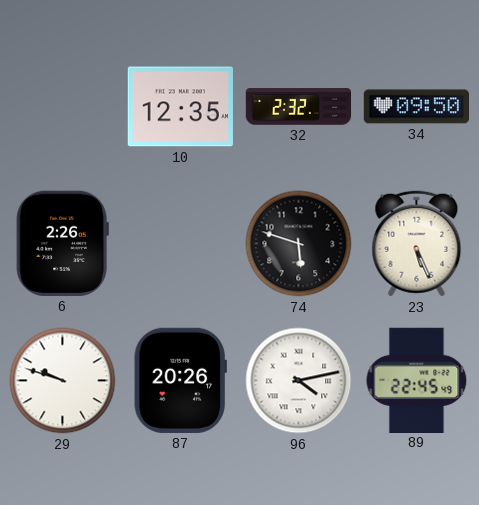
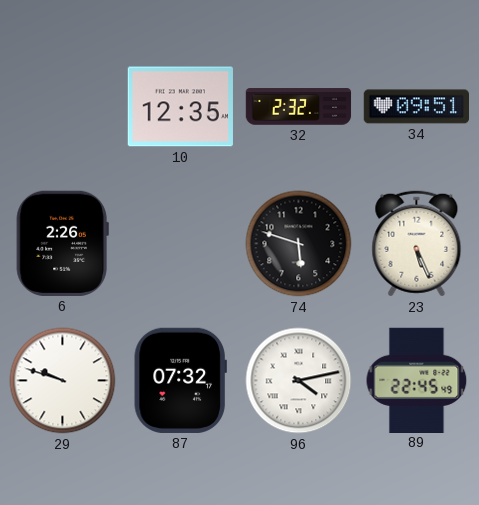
34: 09:50 -> 09:51 (416, 107)
87: 20:26 -> 07:32 (180, 380)
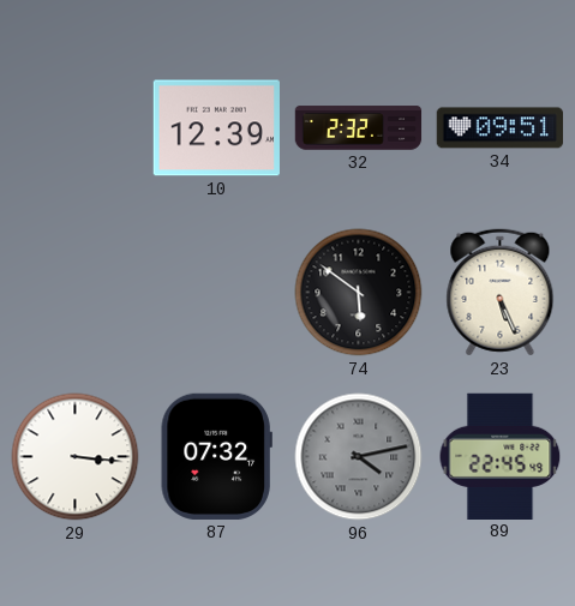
10: 12:35 -> 12:39 (216, 128)
6: 2:26 -> none (62, 243)
74: 5:48 -> 5:51 (359, 293)
29: 9:48 -> 3:16 (76, 457)
96 dial: white -> grey (359, 457)
